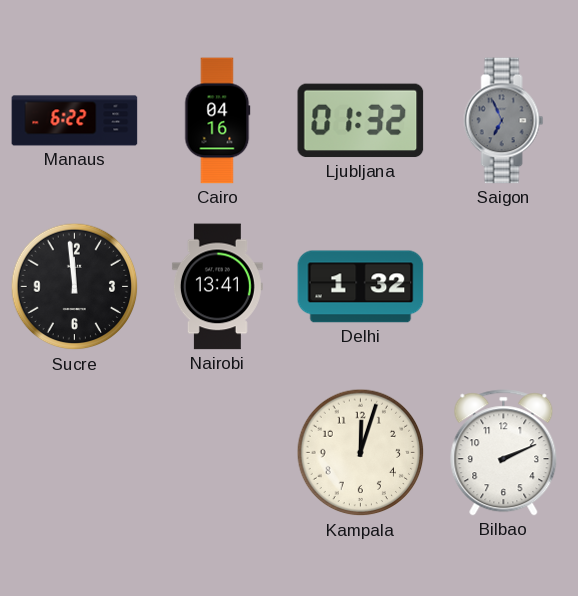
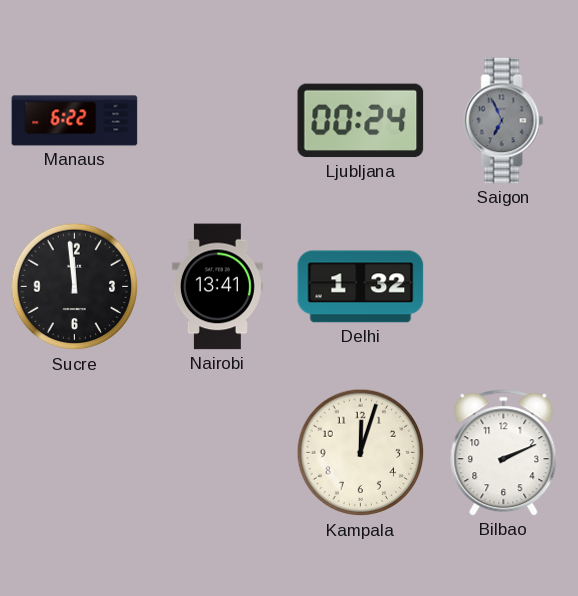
Cairo: 04:16 -> none (218, 121)
Ljubljana: 01:32 -> 00:24 (361, 121)
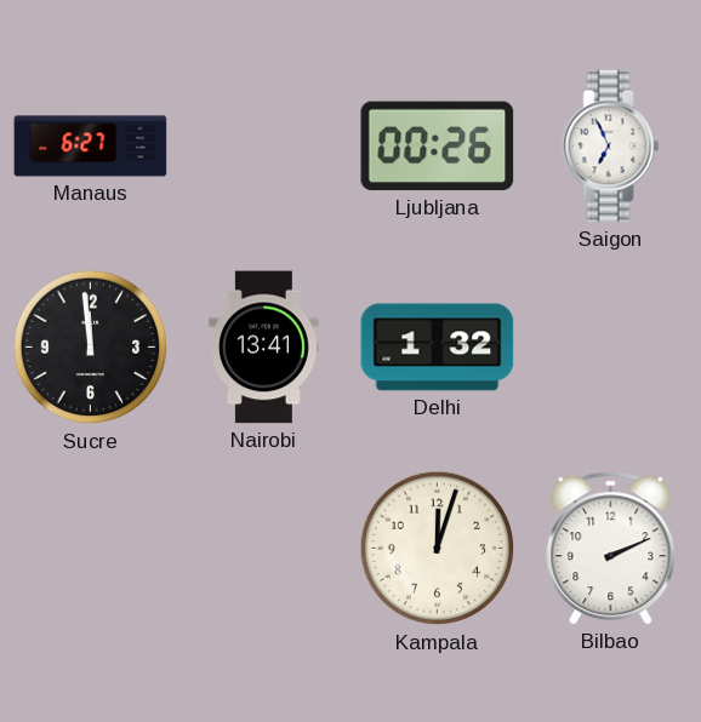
Manaus: 6:22 -> 6:27 (91, 147)
Ljubljana: 00:24 -> 00:26 (438, 147)
Saigon dial: grey -> white (611, 147)
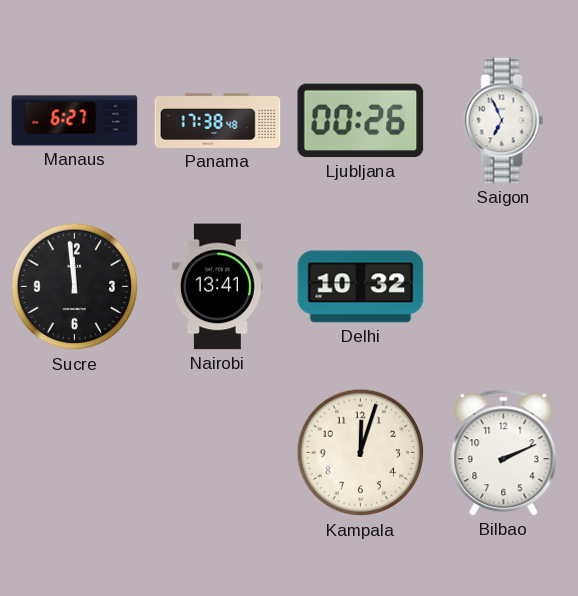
Panama: none -> 17:38 (218, 120)
Delhi: 1:32 -> 10:32 (361, 287)
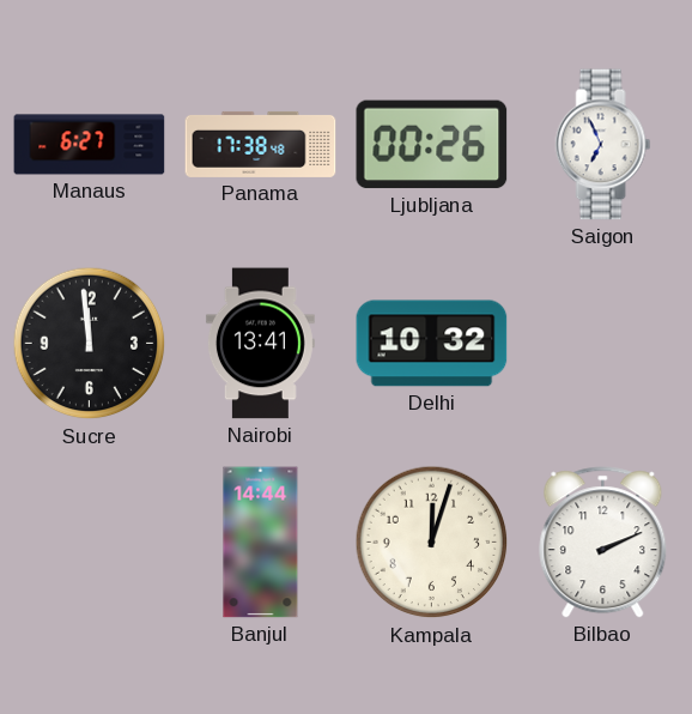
Banjul: none -> 14:44 (261, 543)
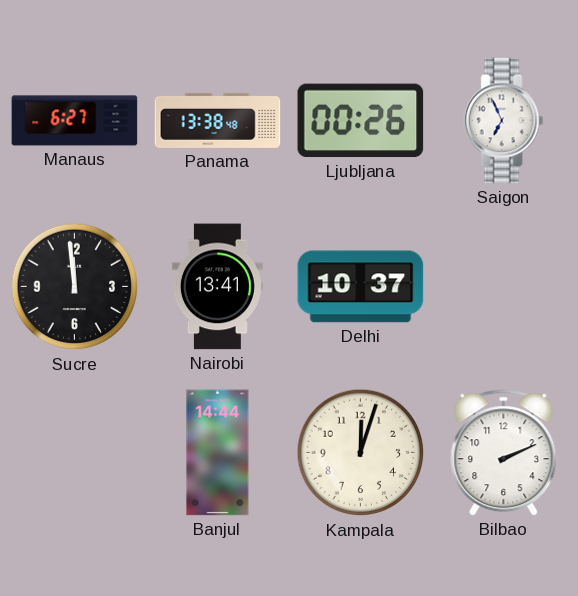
Panama: 17:38 -> 13:38 (218, 120)
Delhi: 10:32 -> 10:37 (361, 287)
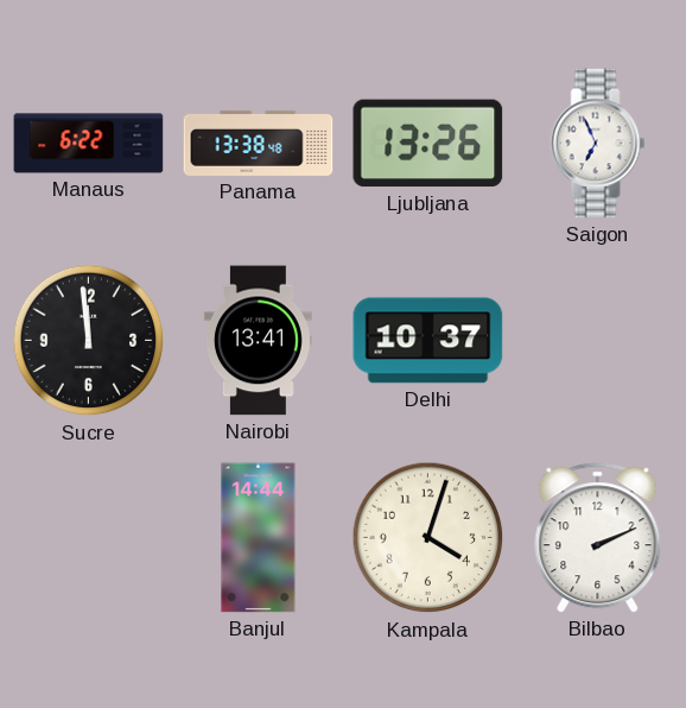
Manaus: 6:27 -> 6:22 (89, 144)
Ljubljana: 00:26 -> 13:26 (428, 144)
Kampala: 12:03 -> 4:03 (428, 538)
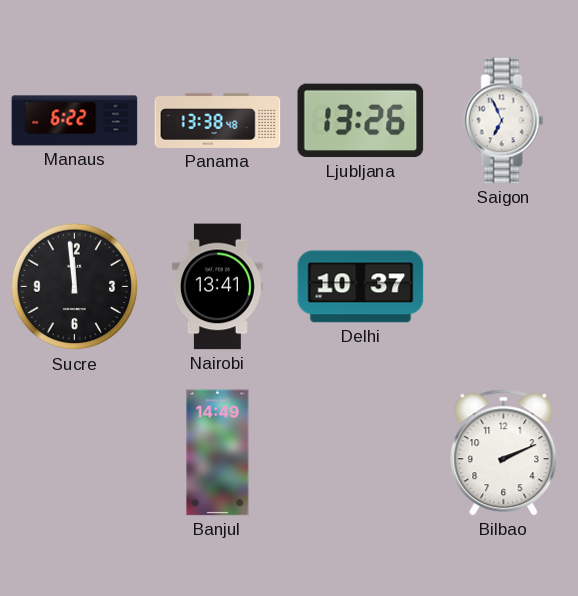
Banjul: 14:44 -> 14:49 (218, 453)
Kampala: 4:03 -> none (428, 538)
